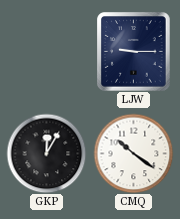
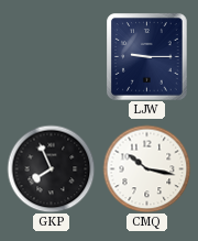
GKP: 12:05 -> 7:56 (51, 168)
CMQ: 10:21 -> 10:17 (146, 168)
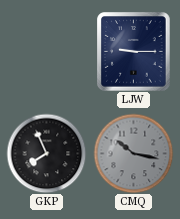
CMQ dial: white -> grey (133, 153)
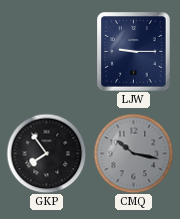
GKP: 7:56 -> 7:54 (46, 153)
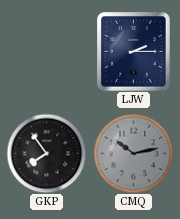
LJW: 9:15 -> 2:15 (134, 52)
CMQ: 10:17 -> 10:13 (133, 153)
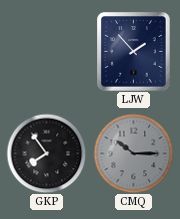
LJW: 2:15 -> 1:53 (134, 52)
CMQ: 10:13 -> 10:15 (133, 153)
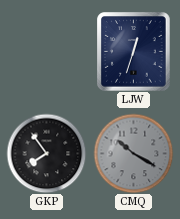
LJW: 1:53 -> 12:33 (134, 52)
CMQ: 10:15 -> 10:20 (133, 153)
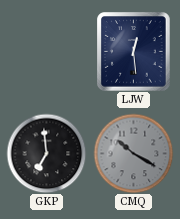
LJW: 12:33 -> 12:29 (134, 52)
GKP: 7:54 -> 6:59 (46, 153)
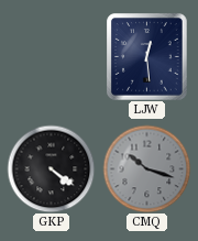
GKP: 6:59 -> 4:21 (51, 168)
CMQ: 10:20 -> 10:18 (146, 168)
